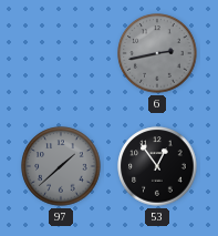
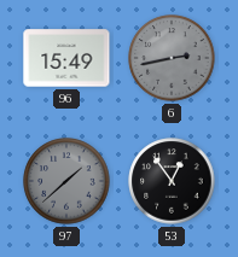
96: none -> 15:49 (66, 58)
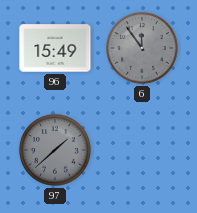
6: 2:43 -> 11:54 (142, 48)
53: 12:54 -> none (172, 181)
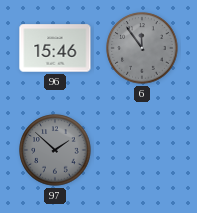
96: 15:49 -> 15:46 (55, 48)
97: 1:38 -> 1:52 (55, 150)
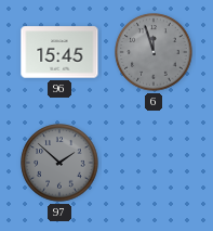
96: 15:46 -> 15:45 (59, 52)
6: 11:54 -> 11:57 (154, 52)
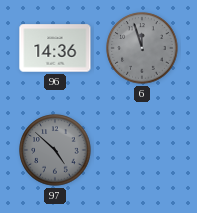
96: 15:45 -> 14:36 (55, 48)
97: 1:52 -> 4:52 (55, 150)
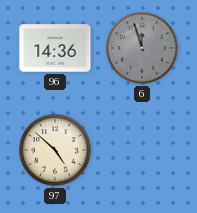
97 dial: grey -> cream (55, 150)
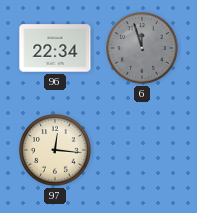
96: 14:36 -> 22:34 (55, 48)
97: 4:52 -> 12:16 (55, 150)
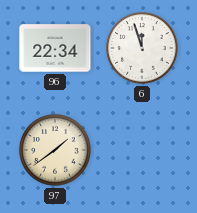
6 dial: grey -> white (142, 48)
97: 12:16 -> 1:39 (55, 150)
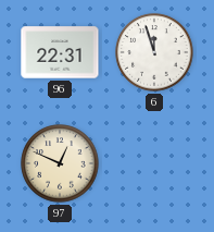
96: 22:34 -> 22:31 (60, 52)
97: 1:39 -> 12:49 (60, 163)
